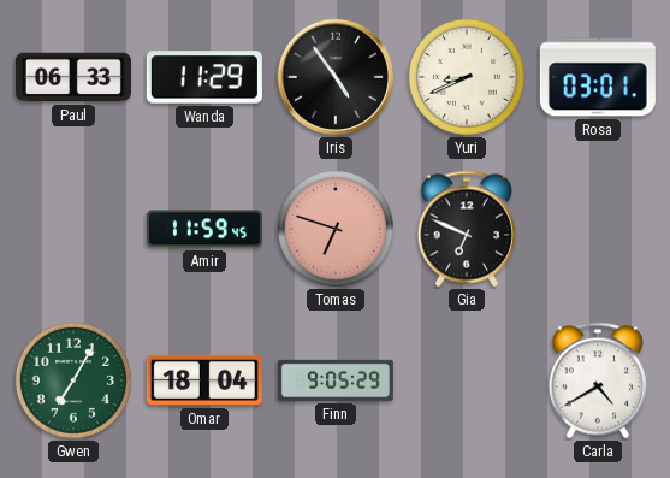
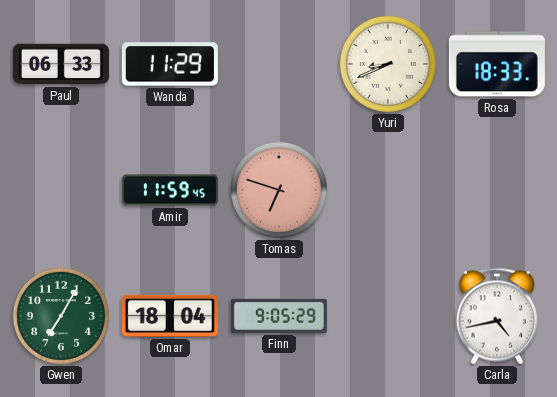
Iris: 4:54 -> none (336, 77)
Rosa: 03:01 -> 18:33 (497, 64)
Gia: 6:49 -> none (467, 229)
Carla: 4:40 -> 4:43 (497, 316)
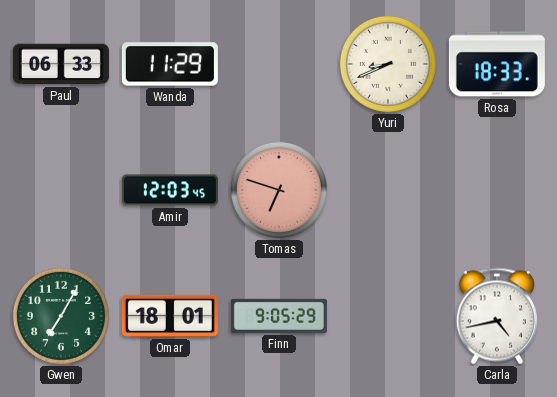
Amir: 11:59 -> 12:03 (170, 190)
Omar: 18:04 -> 18:01 (170, 316)
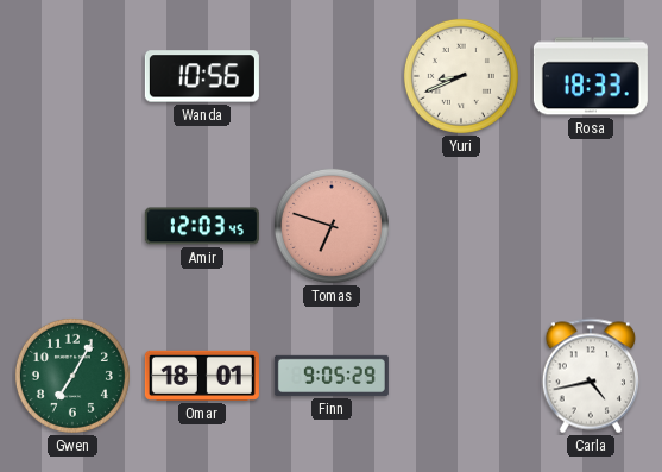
Paul: 06:33 -> none (61, 64)
Wanda: 11:29 -> 10:56 (202, 76)
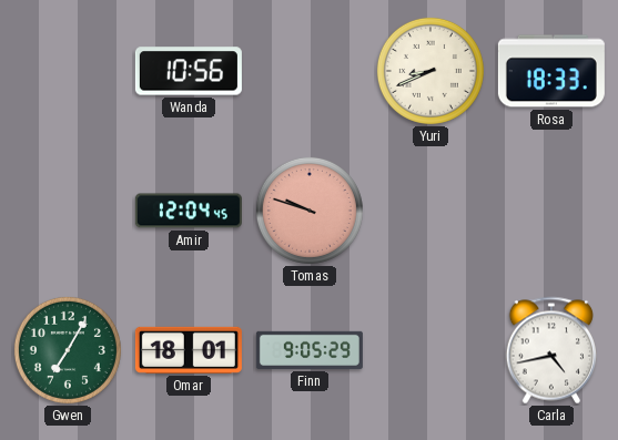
Amir: 12:03 -> 12:04 (189, 211)
Tomas: 6:48 -> 9:48 (310, 211)
